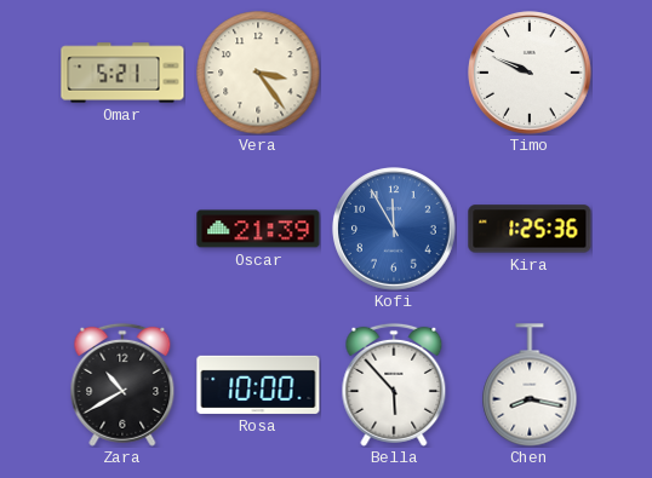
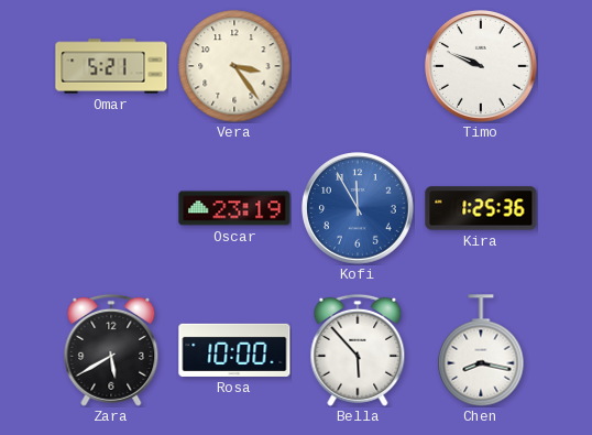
Oscar: 21:39 -> 23:19 (234, 208)
Zara: 10:40 -> 5:40 (111, 350)
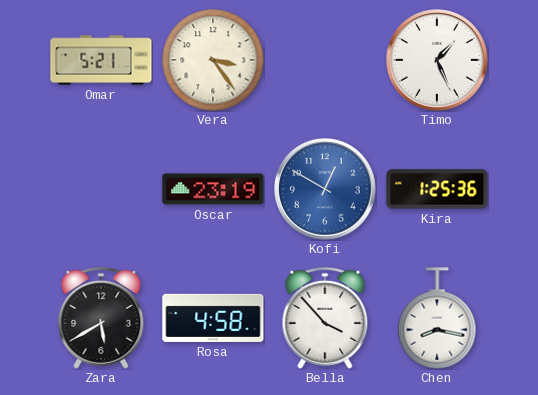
Timo: 9:49 -> 1:26 (438, 61)
Kofi: 11:55 -> 12:50 (326, 190)
Rosa: 10:00 -> 4:58 (213, 318)
Bella: 5:53 -> 3:53 (325, 318)
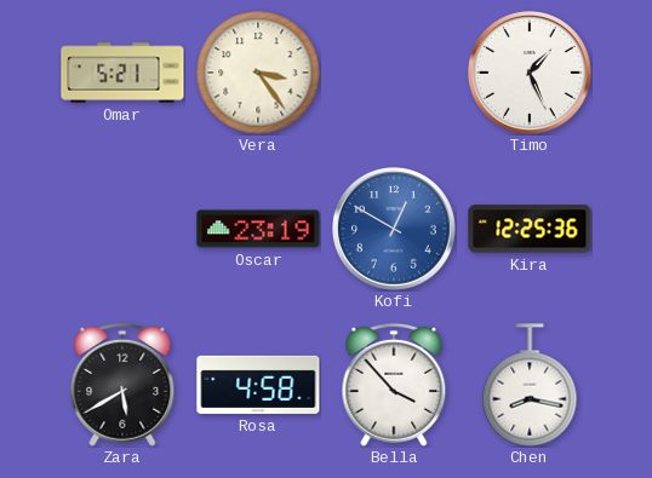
Kira: 1:25 -> 12:25 (530, 229)
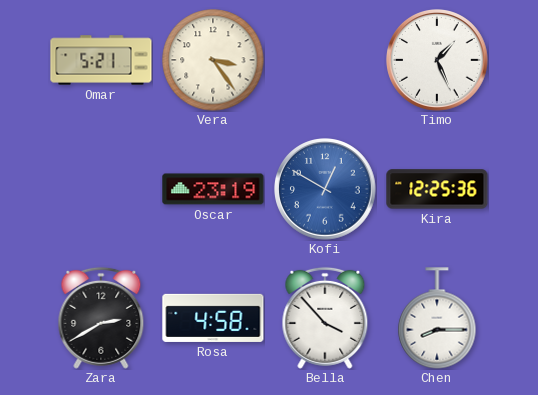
Zara: 5:40 -> 2:40 (101, 318)
Chen: 8:17 -> 8:15 (437, 318)
